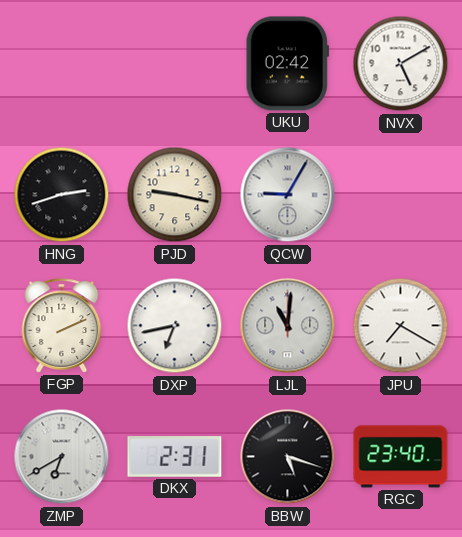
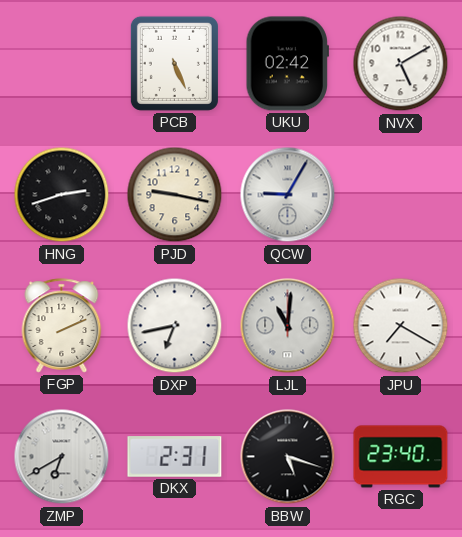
PCB: none -> 5:26 (174, 63)
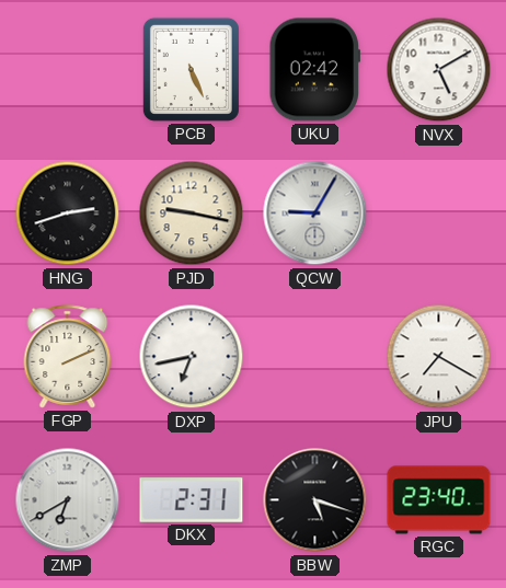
LJL: 11:01 -> none (288, 326)
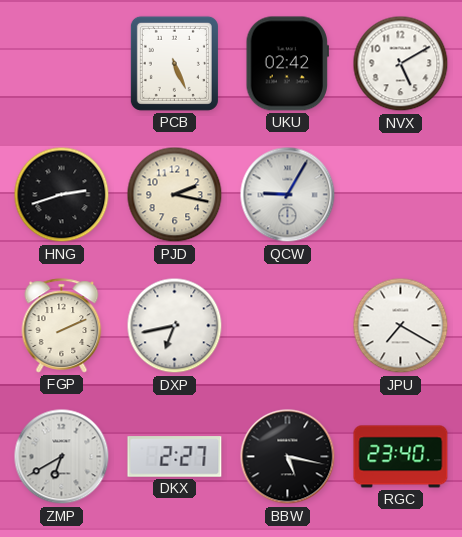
PJD: 9:17 -> 2:17 (175, 195)
DKX: 2:31 -> 2:27 (175, 457)
BBW: 5:18 -> 5:17 (288, 457)
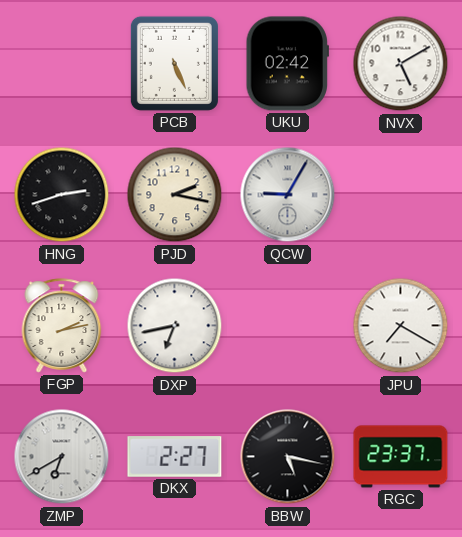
FGP: 2:11 -> 2:13 (62, 326)
RGC: 23:40 -> 23:37 (401, 457)
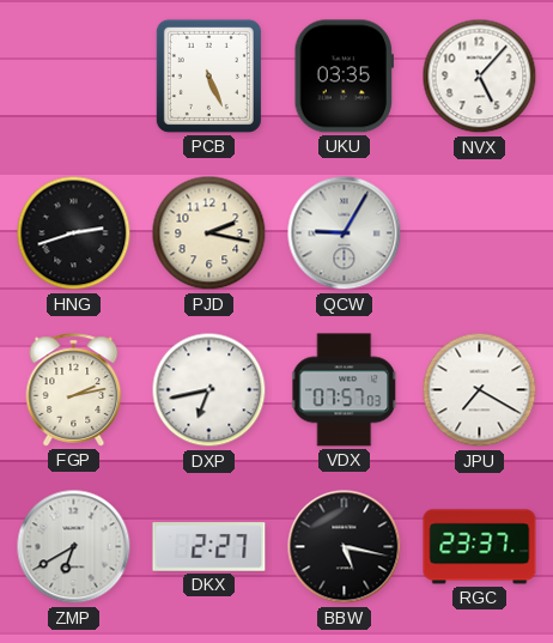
UKU: 02:42 -> 03:35 (344, 77)
NVX: 5:10 -> 5:07 (480, 77)
VDX: none -> 07:57 (345, 390)
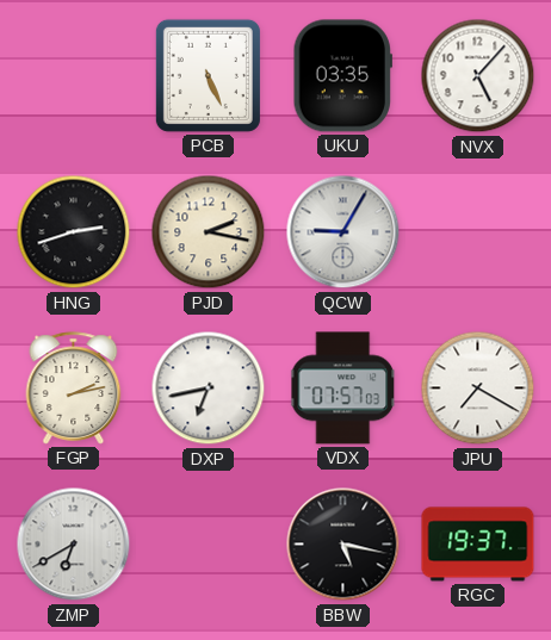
DKX: 2:27 -> none (209, 547)
RGC: 23:37 -> 19:37 (478, 545)
